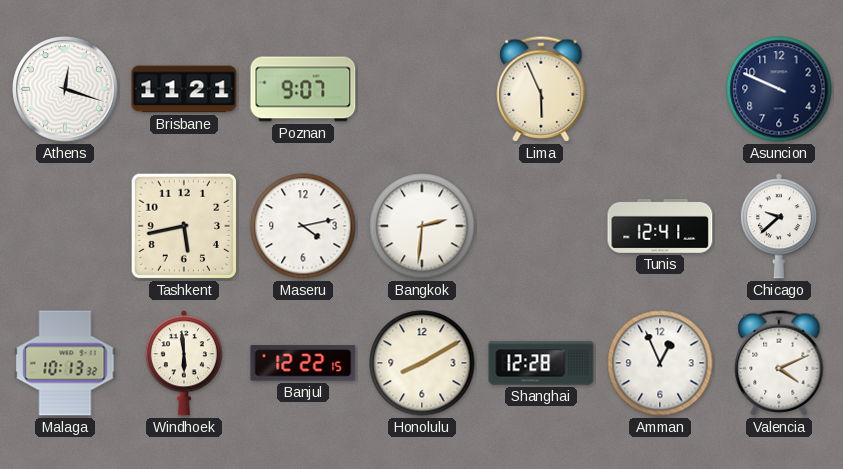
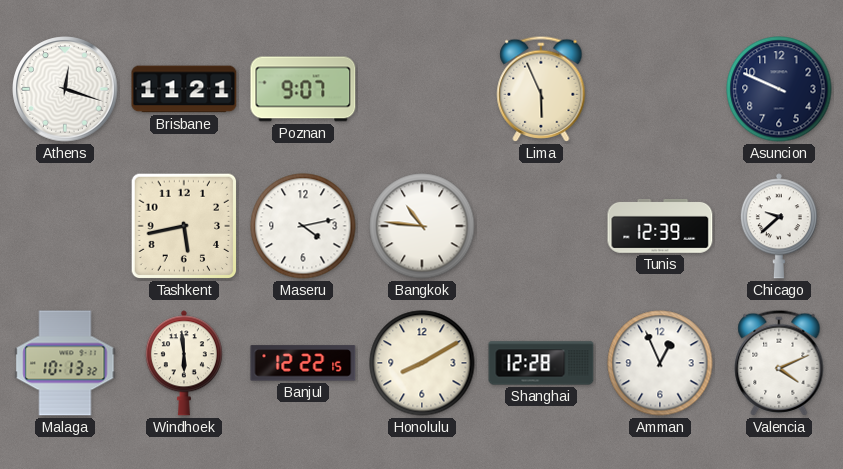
Bangkok: 2:31 -> 10:46 (422, 226)
Tunis: 12:41 -> 12:39 (660, 226)
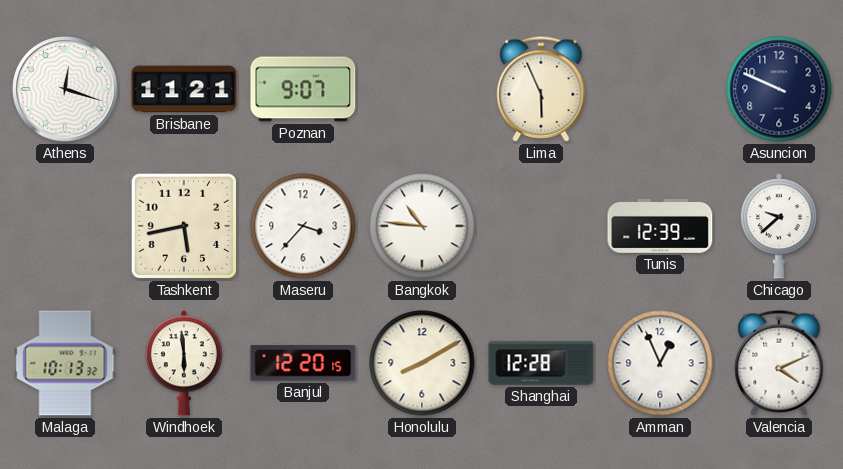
Maseru: 4:13 -> 3:37 (303, 226)
Banjul: 12:22 -> 12:20 (303, 363)
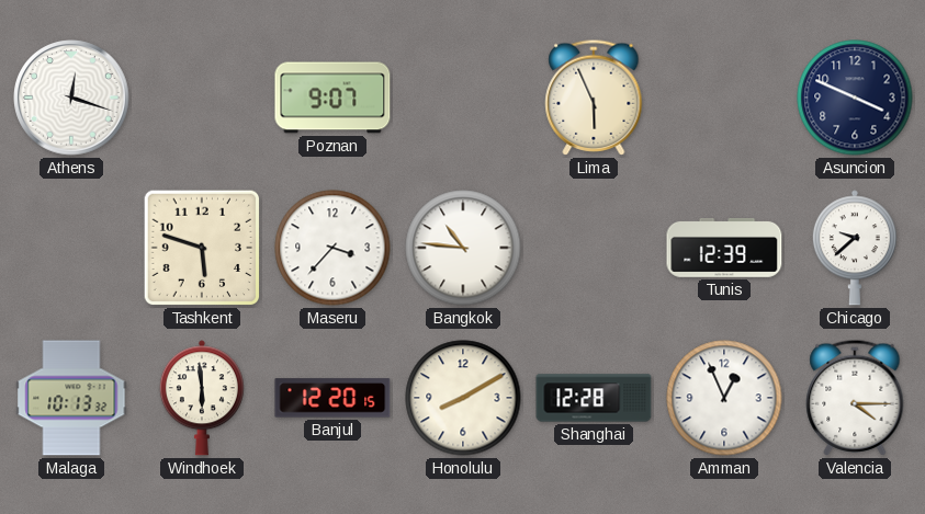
Brisbane: 11:21 -> none (184, 89)
Asuncion: 9:49 -> 3:49 (855, 98)
Tashkent: 5:43 -> 5:48 (202, 248)
Valencia: 4:11 -> 4:15 (855, 398)
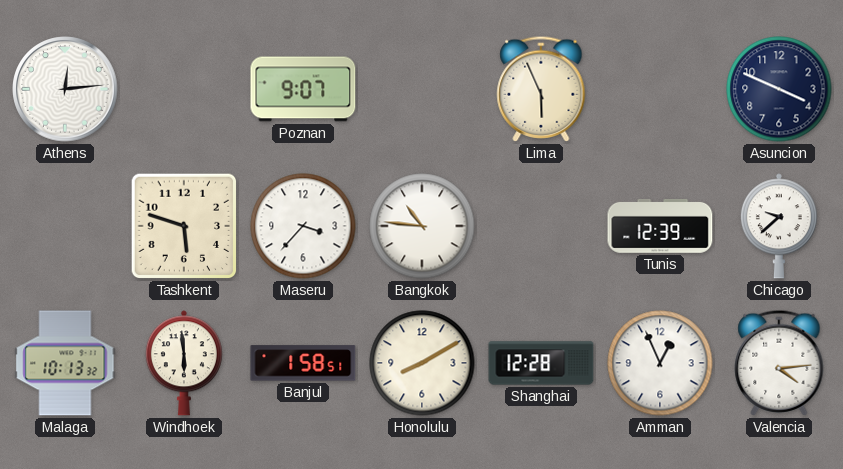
Athens: 12:18 -> 12:14 (65, 89)
Banjul: 12:20 -> 1:58 (303, 363)
Valencia: 4:15 -> 4:14 (779, 363)
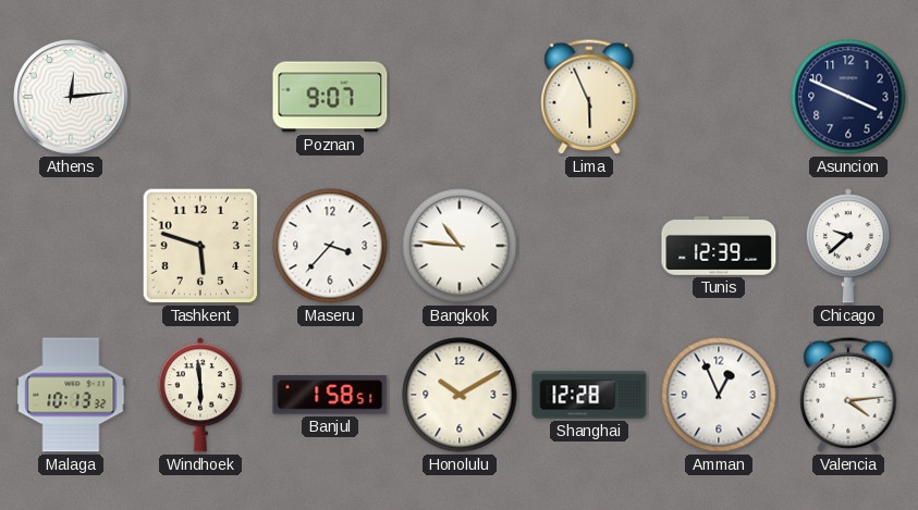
Honolulu: 8:10 -> 10:10 (460, 395)
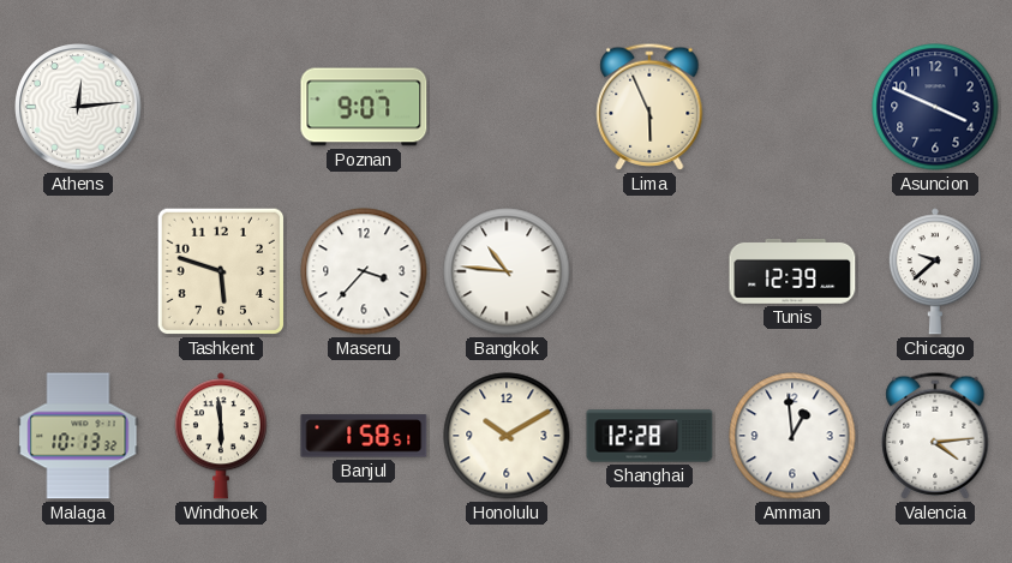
Amman: 12:56 -> 12:59 (792, 436)
